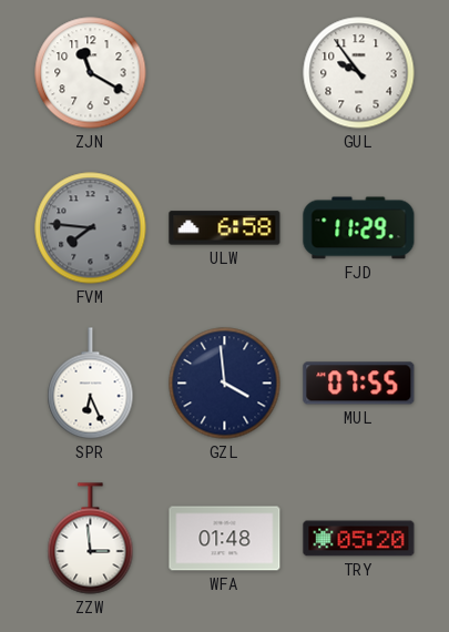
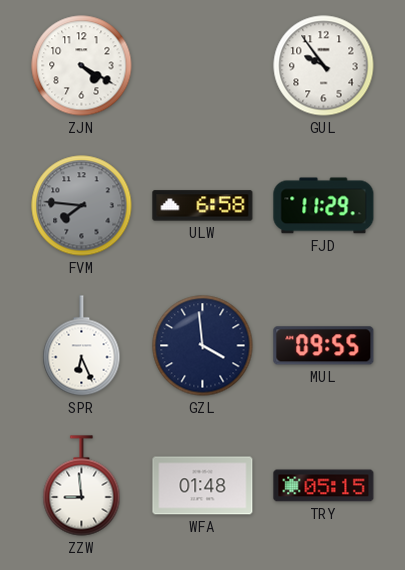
ZJN: 11:20 -> 4:20 (82, 66)
MUL: 07:55 -> 09:55 (324, 346)
ZZW: 2:59 -> 8:59 (82, 486)
TRY: 05:20 -> 05:15 (324, 486)
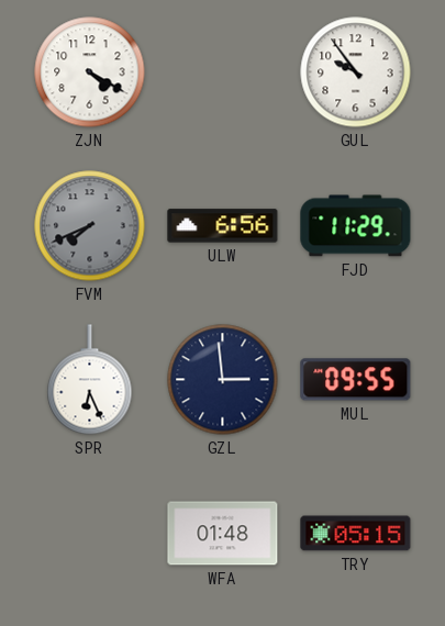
FVM: 7:46 -> 7:41 (90, 226)
ULW: 6:58 -> 6:56 (223, 226)
GZL: 3:59 -> 2:59 (223, 380)
ZZW: 8:59 -> none (82, 486)
